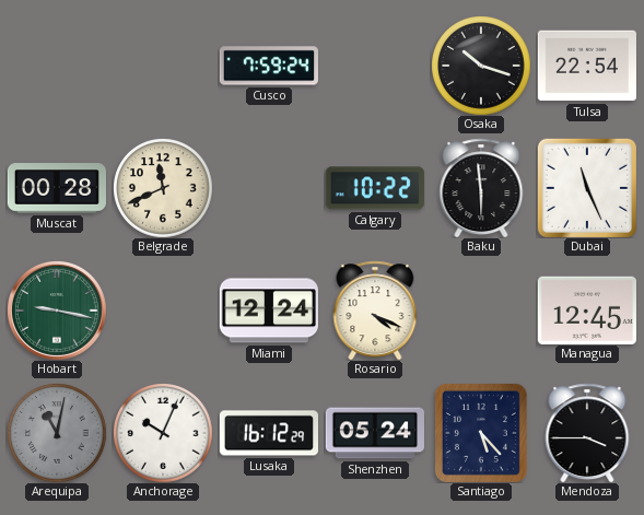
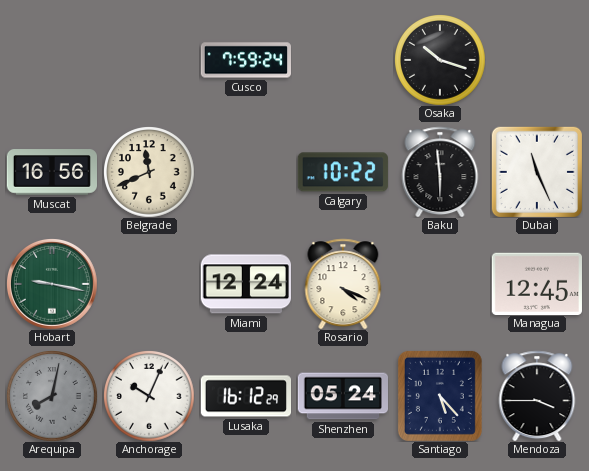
Tulsa: 22:54 -> none (587, 66)
Muscat: 00:28 -> 16:56 (51, 172)
Arequipa: 11:02 -> 8:02 (52, 396)
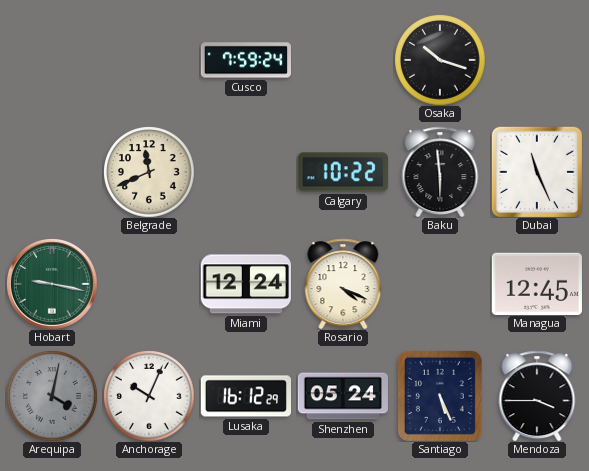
Muscat: 16:56 -> none (51, 172)
Arequipa: 8:02 -> 4:02 (52, 396)
Santiago: 5:23 -> 5:26 (440, 396)
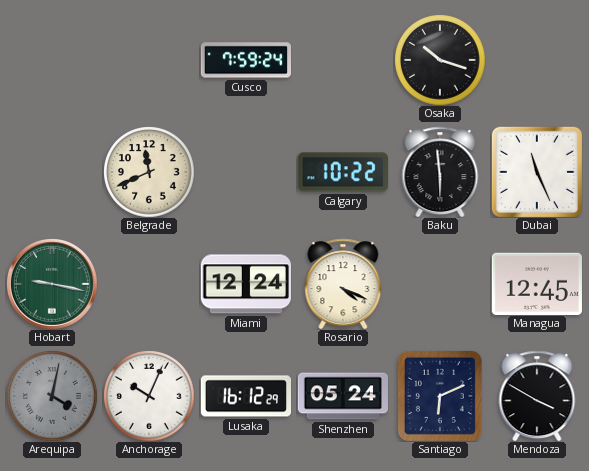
Santiago: 5:26 -> 6:11 (440, 396)
Mendoza: 3:45 -> 3:50 (537, 396)
